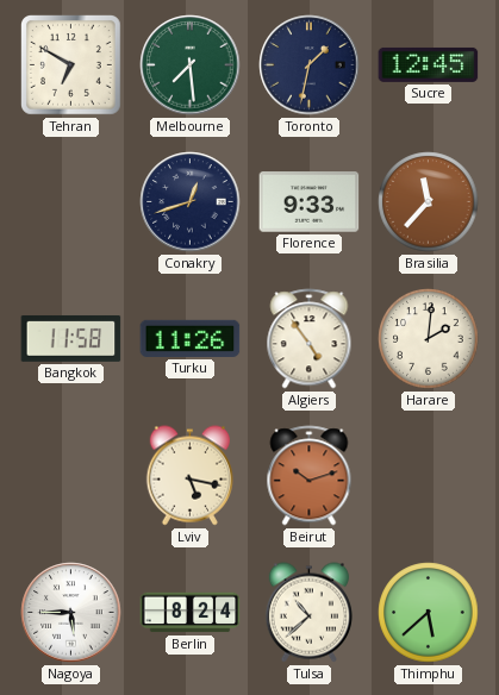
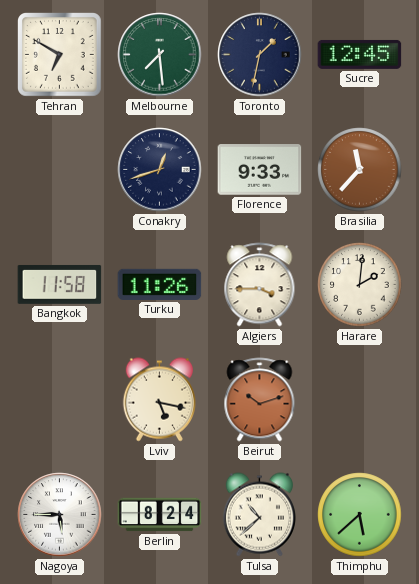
Algiers: 4:54 -> 3:45 (260, 285)
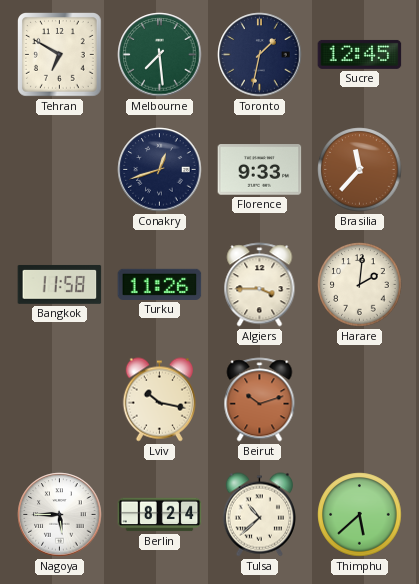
Lviv: 5:17 -> 10:17 (159, 400)
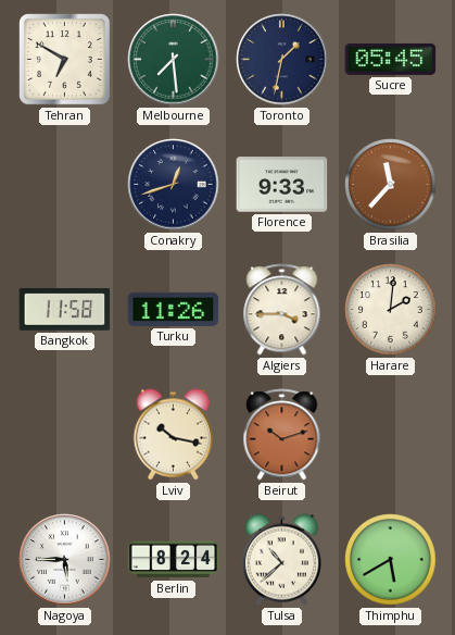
Sucre: 12:45 -> 05:45 (391, 59)
Thimphu: 5:38 -> 5:40 (391, 560)
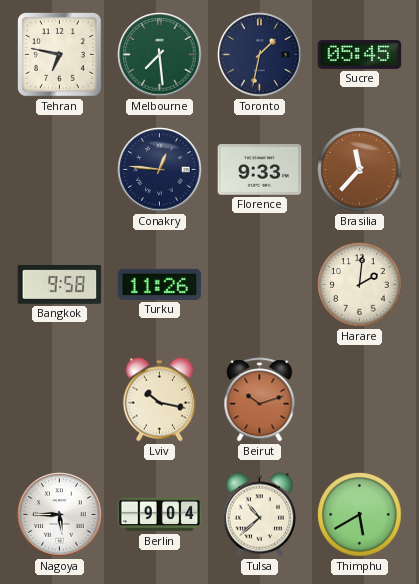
Tehran: 6:50 -> 6:47 (60, 55)
Conakry: 12:42 -> 12:46 (160, 170)
Bangkok: 11:58 -> 9:58 (60, 284)
Algiers: 3:45 -> none (282, 310)
Berlin: 8:24 -> 9:04 (160, 515)
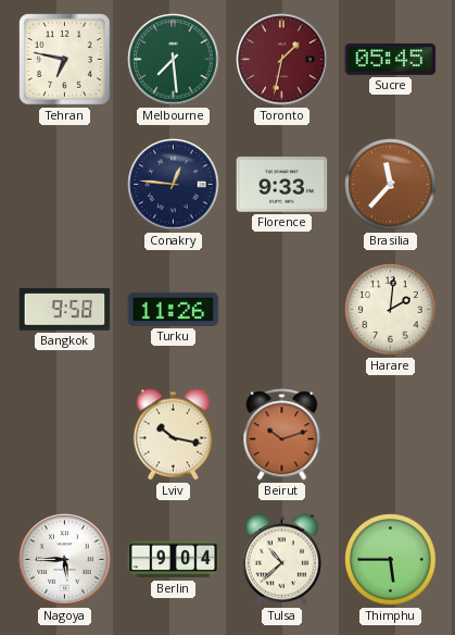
Toronto dial: navy -> burgundy (282, 60)
Thimphu: 5:40 -> 5:45 (391, 560)
